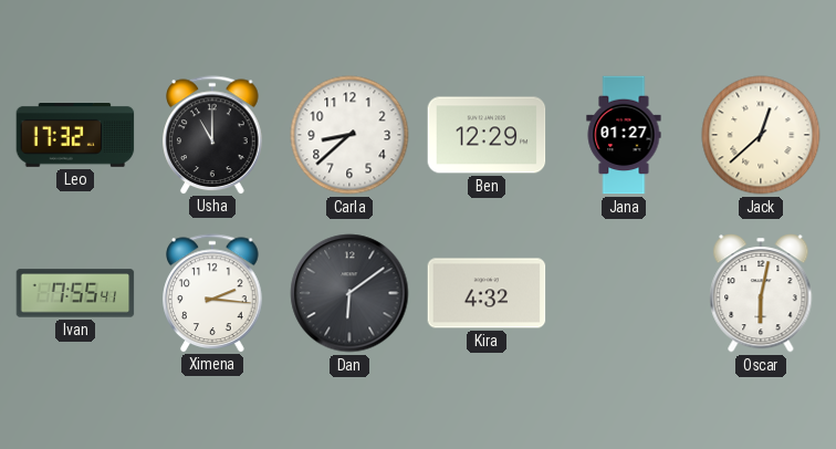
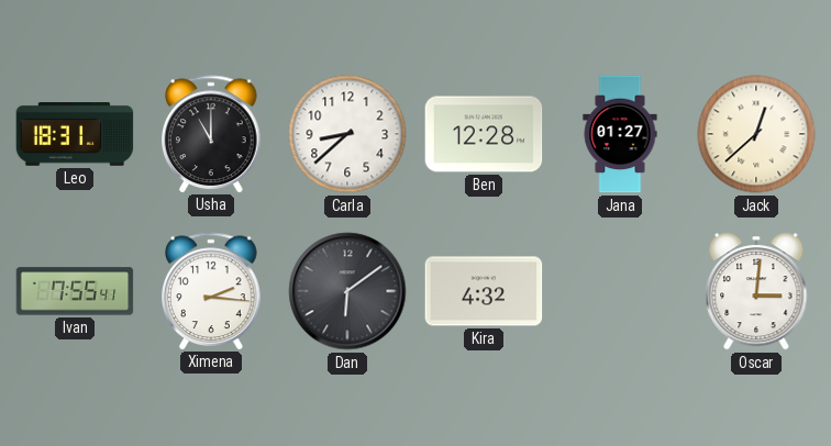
Leo: 17:32 -> 18:31 (75, 135)
Ben: 12:29 -> 12:28 (484, 134)
Oscar: 6:02 -> 3:01 (756, 291)
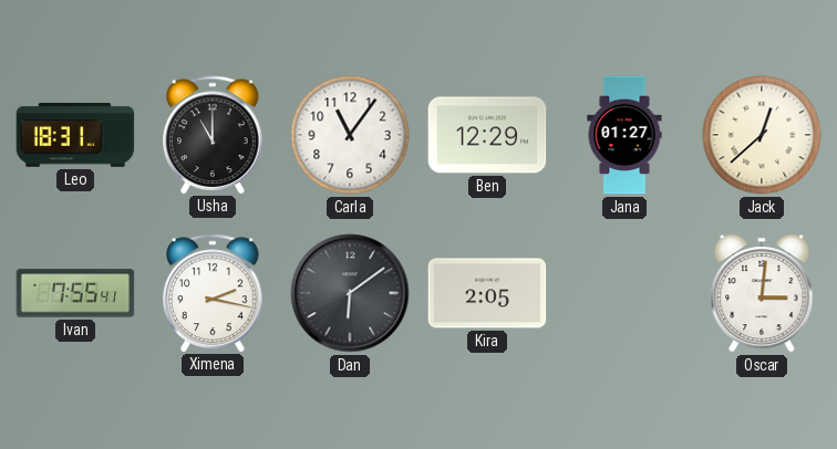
Carla: 8:38 -> 11:06 (350, 135)
Ben: 12:28 -> 12:29 (487, 135)
Ximena: 2:16 -> 2:17 (213, 293)
Kira: 4:32 -> 2:05 (487, 293)
